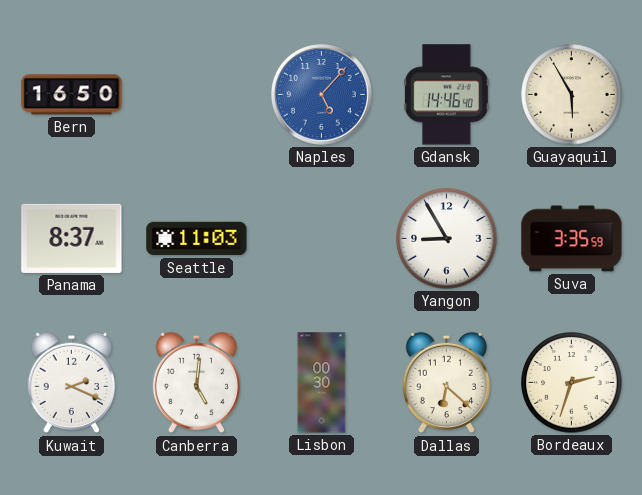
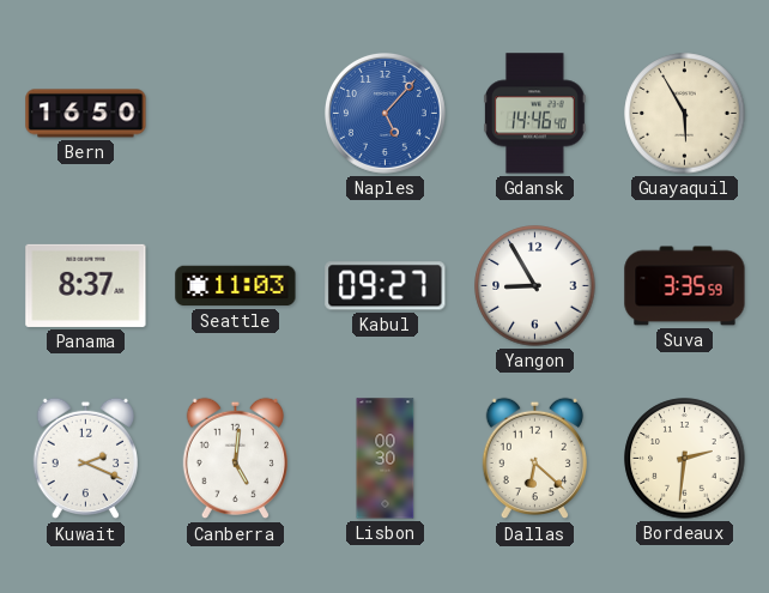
Kabul: none -> 09:27 (386, 286)
Bordeaux: 2:33 -> 2:31 (685, 459)
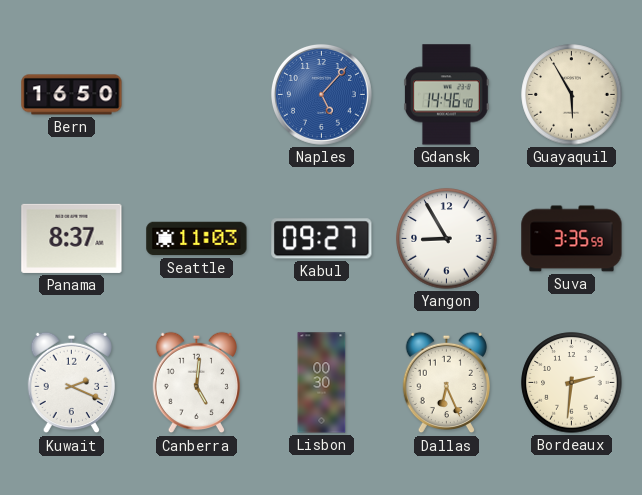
Dallas: 6:22 -> 6:26 (446, 383)
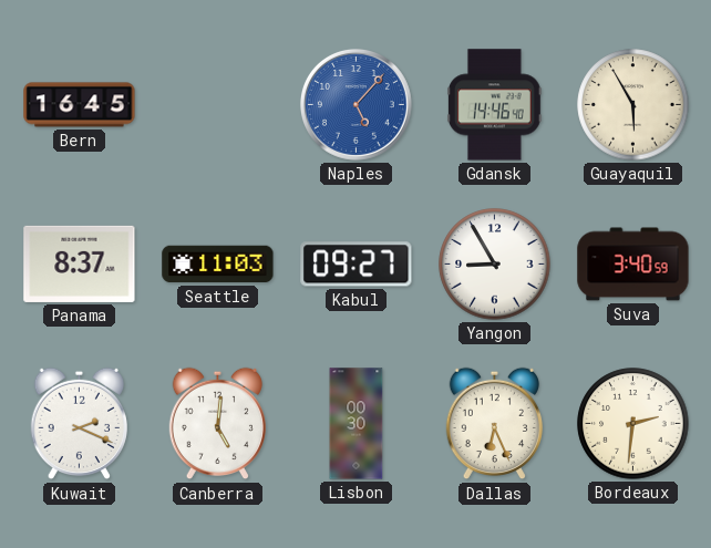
Bern: 16:50 -> 16:45 (80, 105)
Suva: 3:35 -> 3:40 (633, 265)
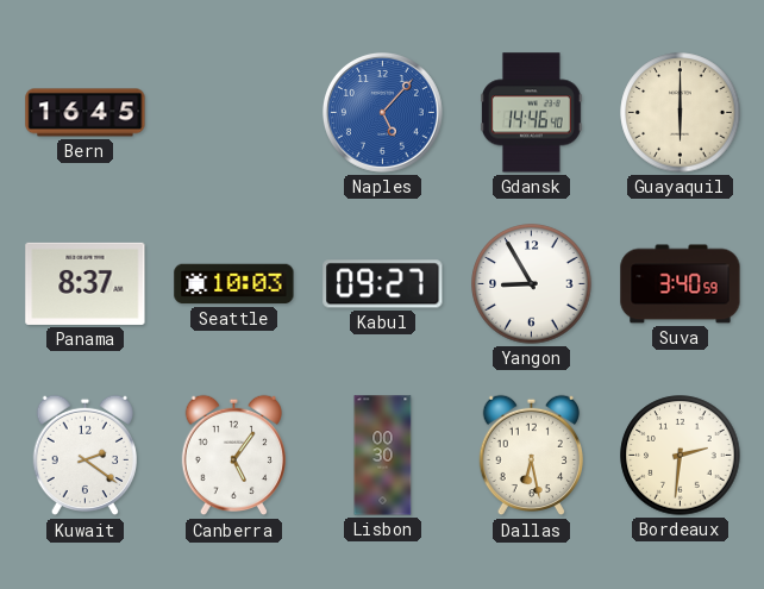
Guayaquil: 5:55 -> 6:00 (681, 113)
Seattle: 11:03 -> 10:03 (234, 284)
Kuwait: 2:19 -> 2:21 (84, 456)
Canberra: 5:01 -> 5:06 (233, 456)
Dallas: 6:26 -> 6:28 (531, 456)
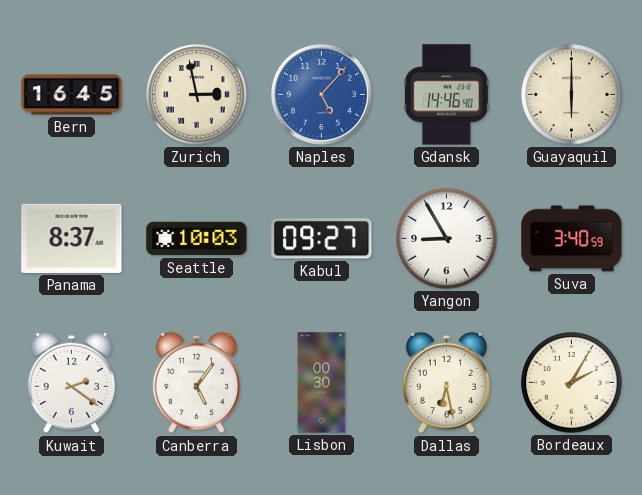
Zurich: none -> 2:58 (197, 95)
Bordeaux: 2:31 -> 2:05 (572, 383)
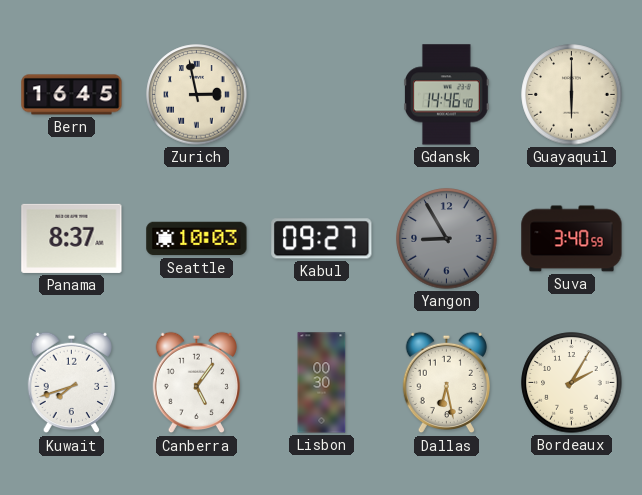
Naples: 5:07 -> none (321, 94)
Yangon dial: white -> grey (447, 239)
Kuwait: 2:21 -> 7:42 (71, 383)
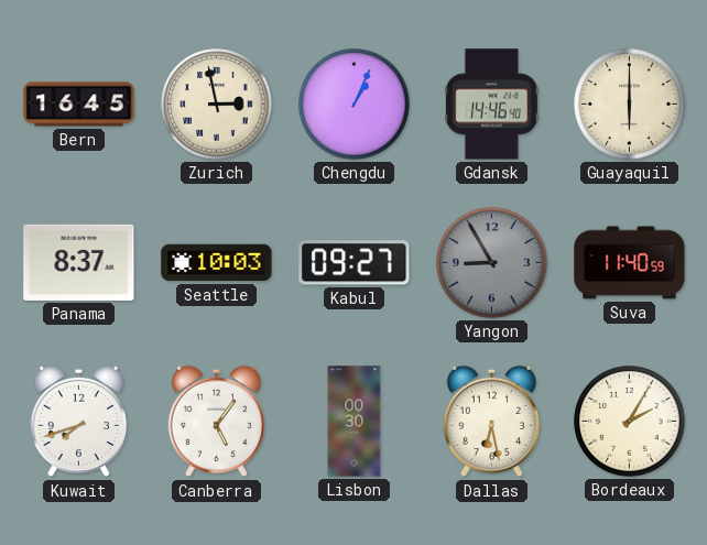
Chengdu: none -> 1:04 (355, 105)
Suva: 3:40 -> 11:40 (630, 263)
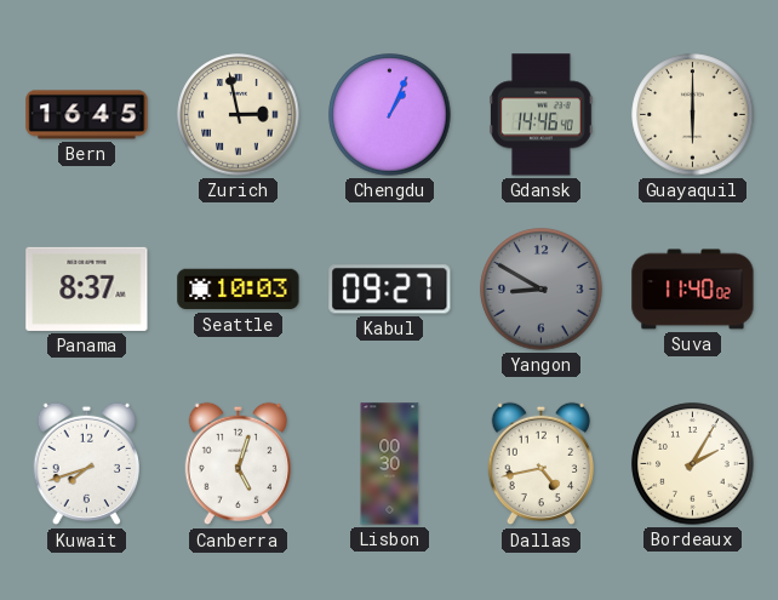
Yangon: 8:55 -> 8:50 (542, 290)
Suva: 11:40:59 -> 11:40:02 (693, 290)
Canberra: 5:06 -> 5:03 (238, 464)
Dallas: 6:28 -> 4:43 (540, 464)
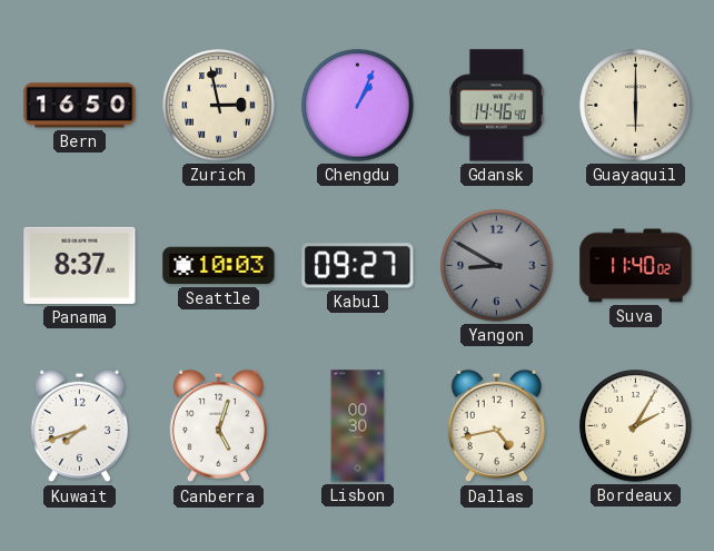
Bern: 16:45 -> 16:50 (80, 106)
